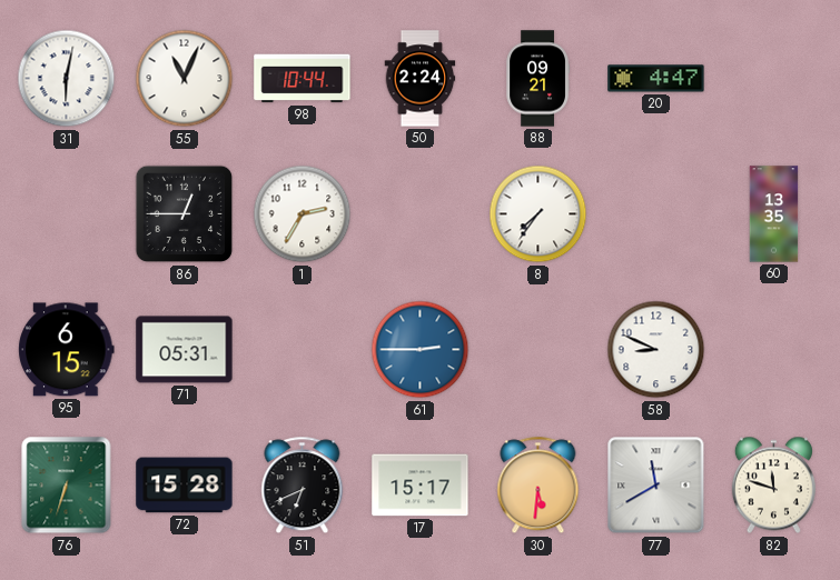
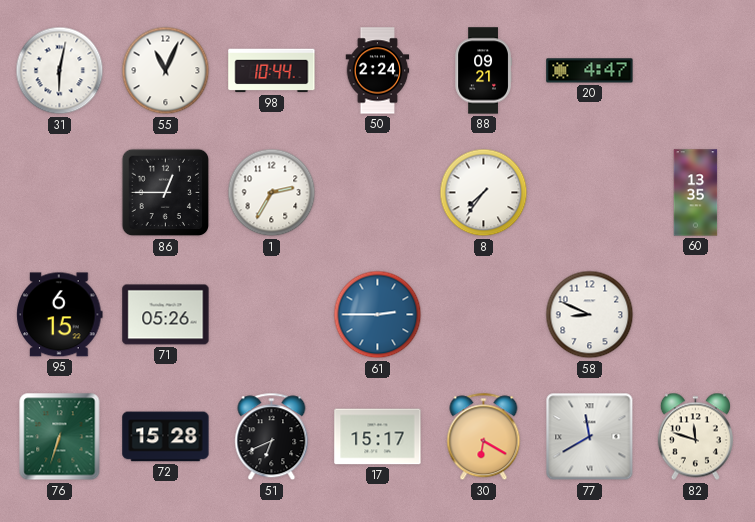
71: 05:31 -> 05:26 (166, 315)
30: 5:31 -> 6:20 (484, 437)
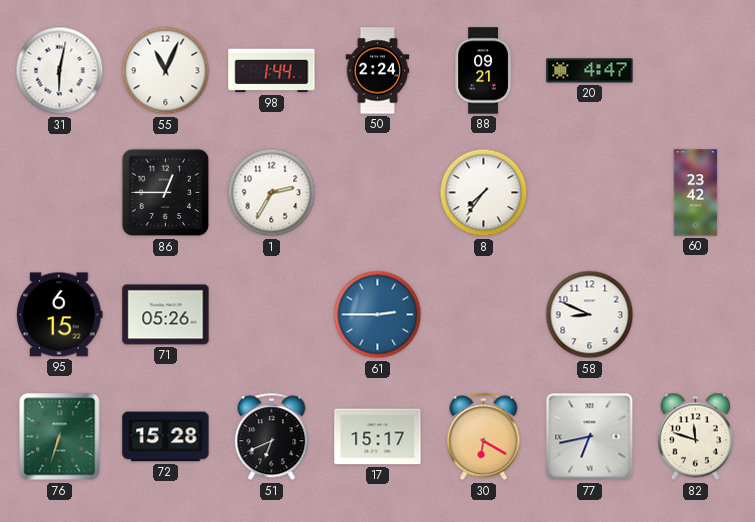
98: 10:44 -> 1:44 (272, 71)
60: 13:35 -> 23:42 (696, 193)
77: 11:40 -> 6:43 (590, 437)
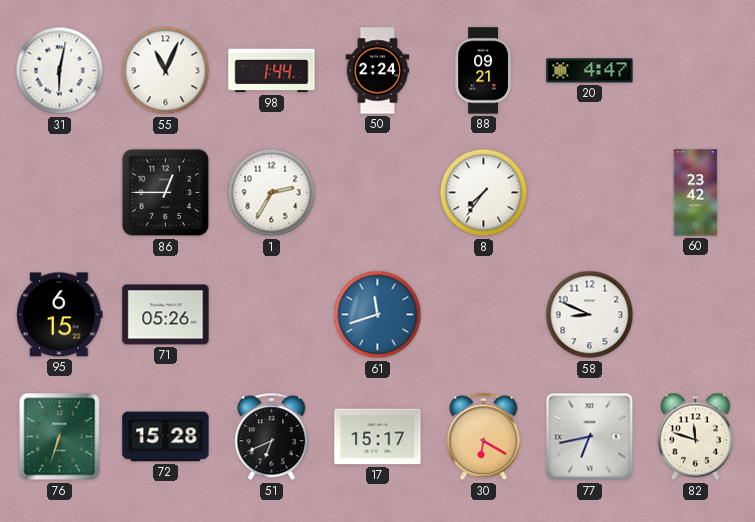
61: 2:45 -> 11:42 (378, 315)
